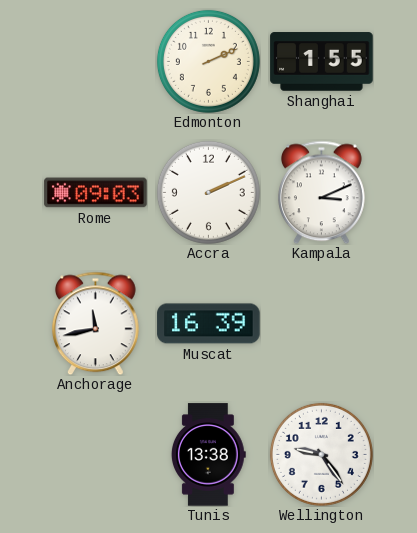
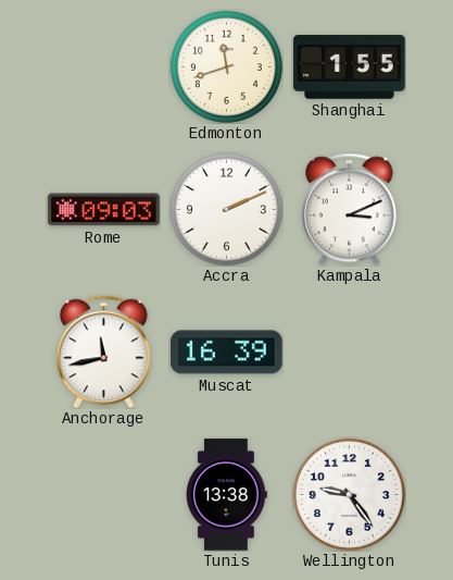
Edmonton: 2:11 -> 11:42 (226, 66)
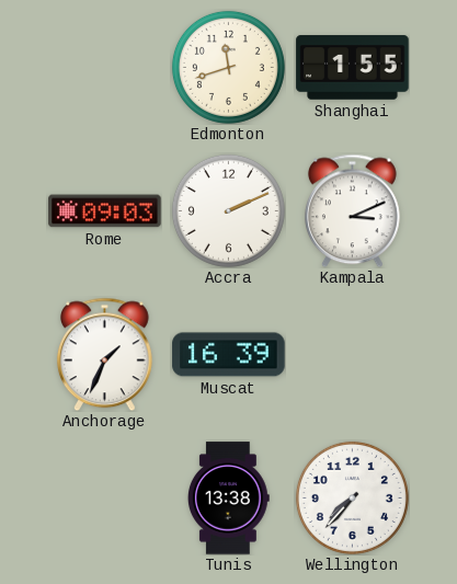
Anchorage: 11:43 -> 1:34 (104, 354)
Wellington: 9:24 -> 7:37 (352, 497)
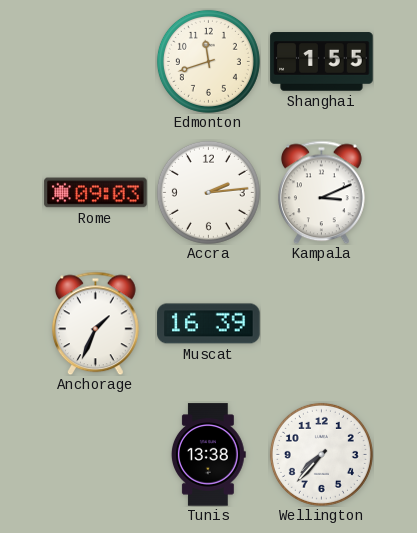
Accra: 2:11 -> 2:14 (208, 192)
